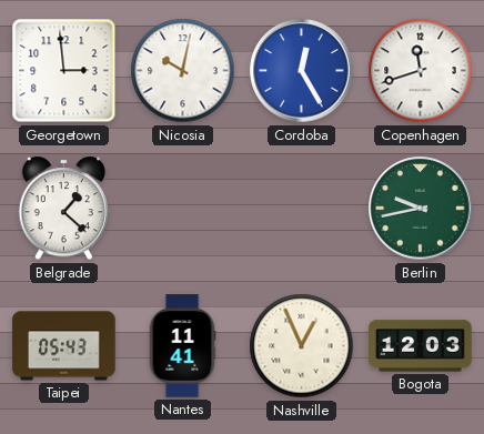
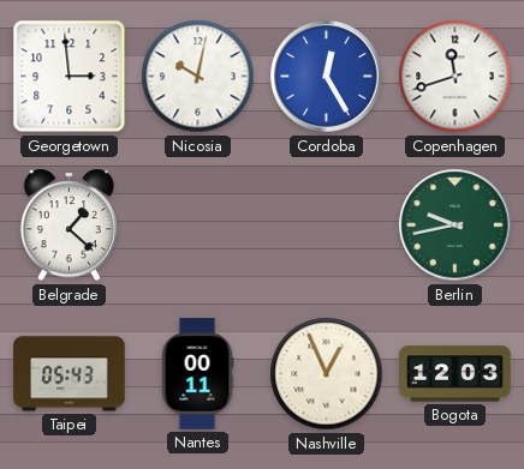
Nantes: 11:41 -> 00:11 (197, 374)
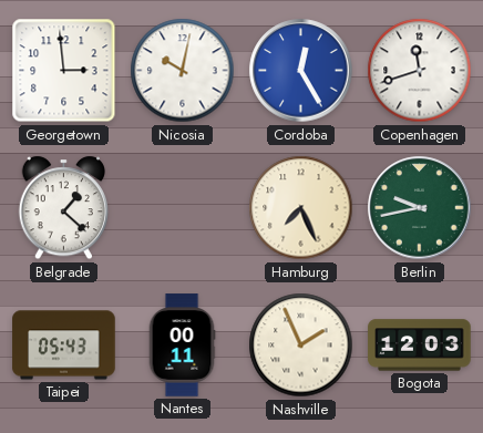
Hamburg: none -> 7:26 (301, 208)
Nashville: 12:56 -> 1:56 (301, 346)
